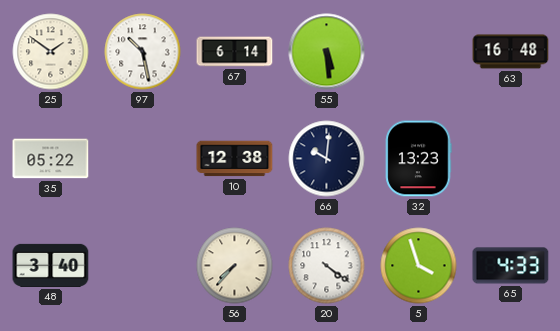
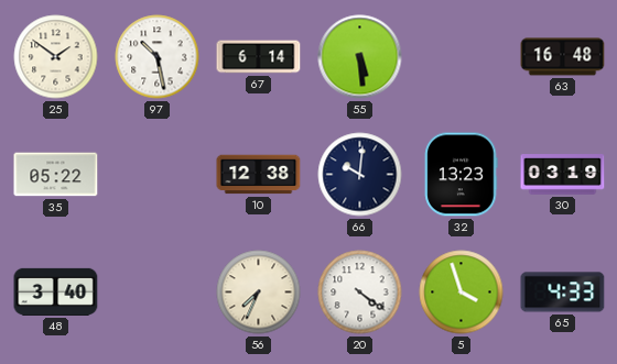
30: none -> 03:19 (563, 175)
56: 7:37 -> 7:34 (259, 293)
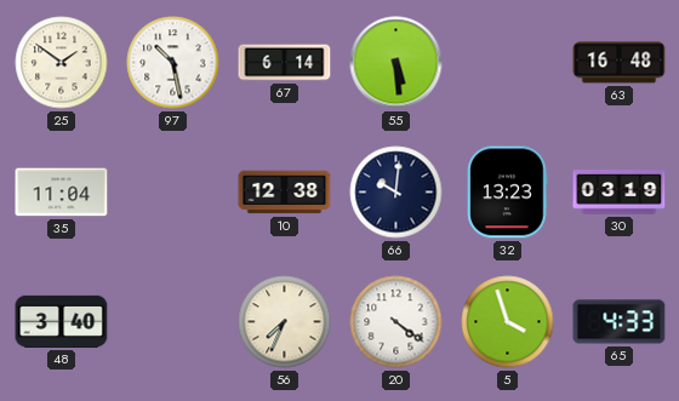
35: 05:22 -> 11:04 (62, 193)
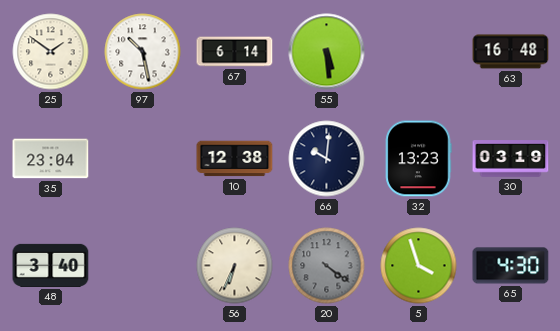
35: 11:04 -> 23:04 (51, 159)
56: 7:34 -> 6:34 (235, 266)
20 dial: white -> grey (327, 266)
65: 4:33 -> 4:30 (511, 266)
